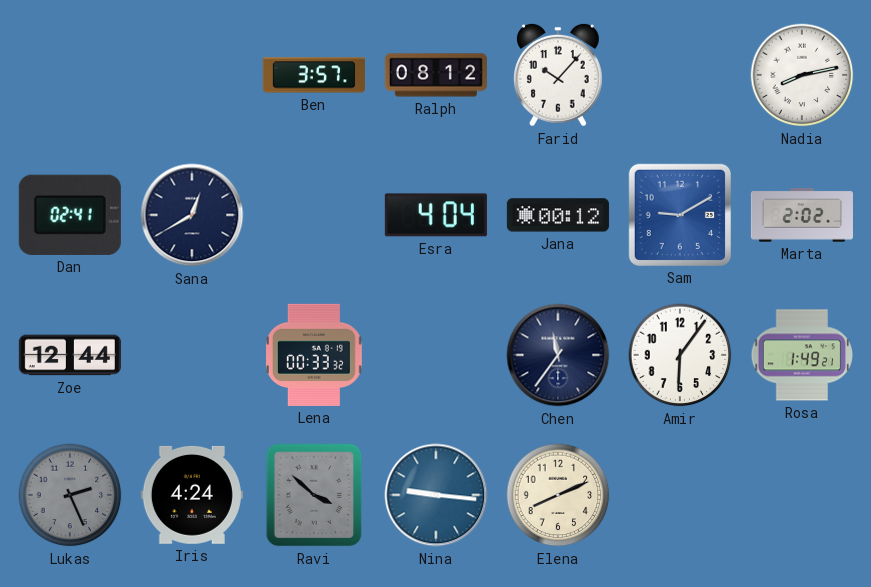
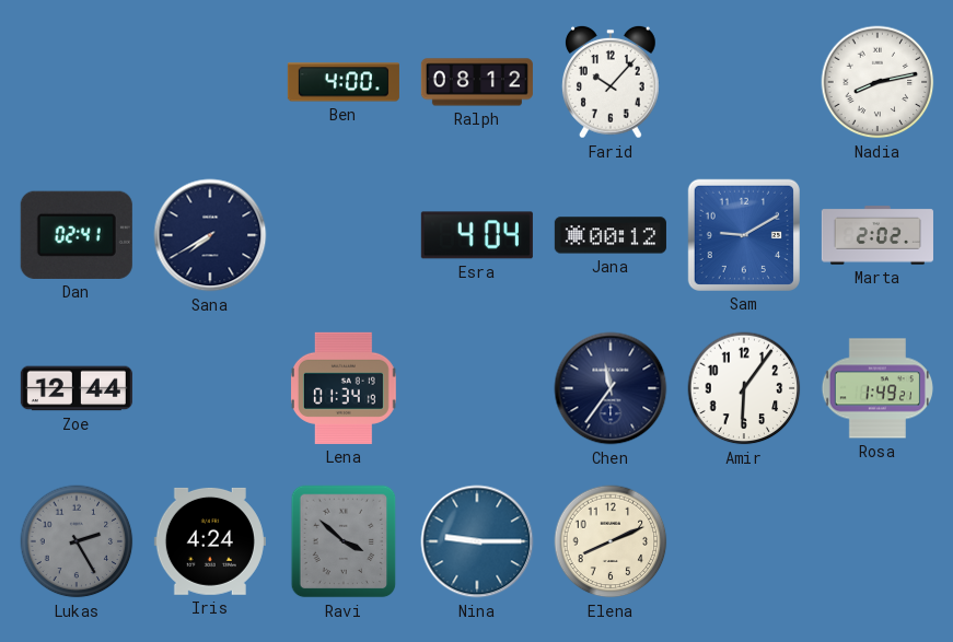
Ben: 3:57 -> 4:00 (344, 82)
Sana: 12:40 -> 7:40 (210, 235)
Lena: 00:33 -> 01:34 (344, 388)
Lukas: 2:26 -> 2:25 (77, 541)
Nina: 9:16 -> 9:15 (477, 541)
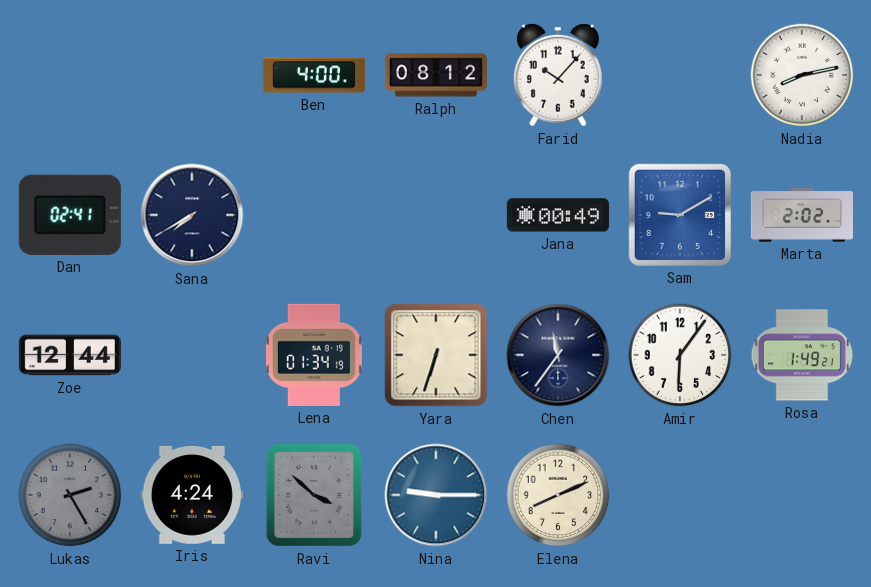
Esra: 4:04 -> none (477, 235)
Jana: 00:12 -> 00:49 (558, 215)
Yara: none -> 6:33 (436, 355)
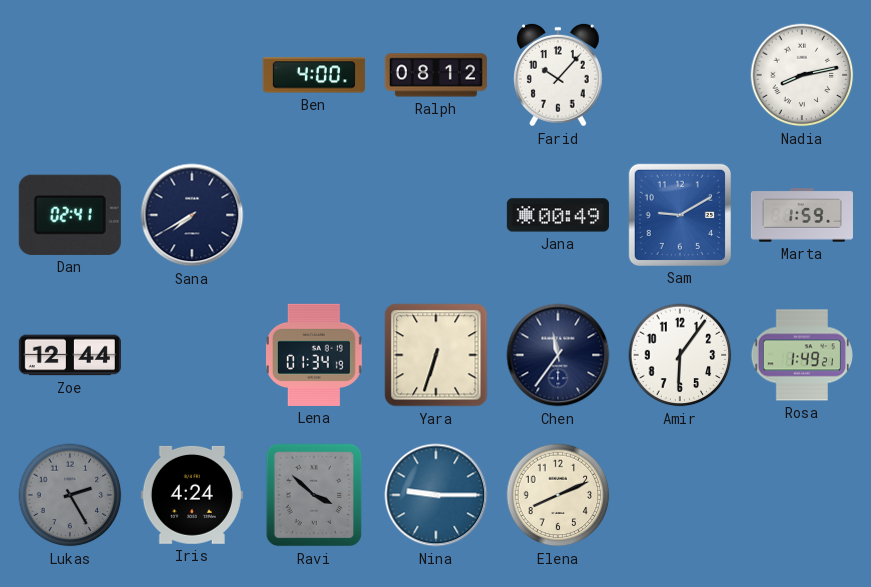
Marta: 2:02 -> 1:59 (802, 215)
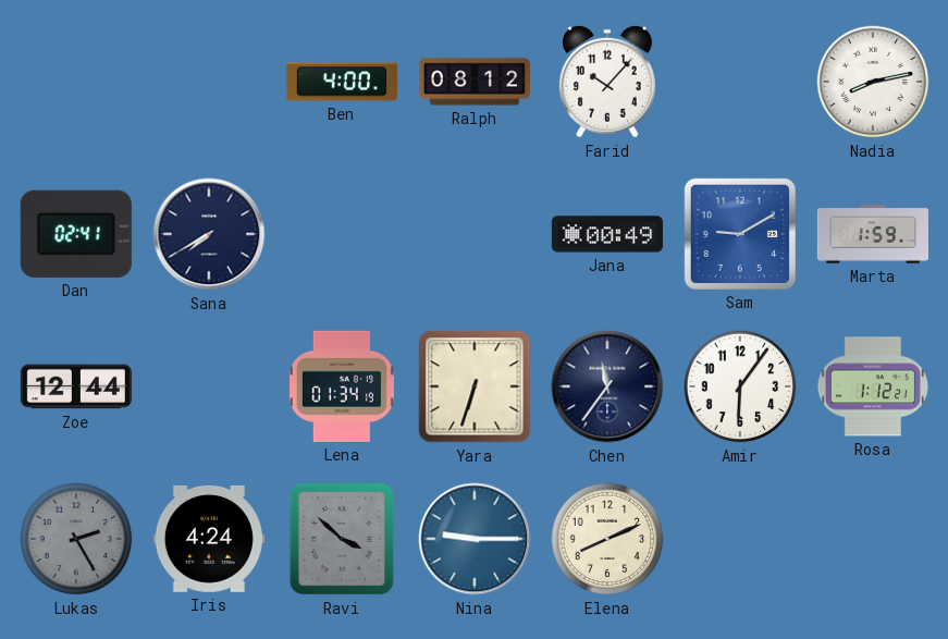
Rosa: 1:49 -> 1:12 (873, 386)
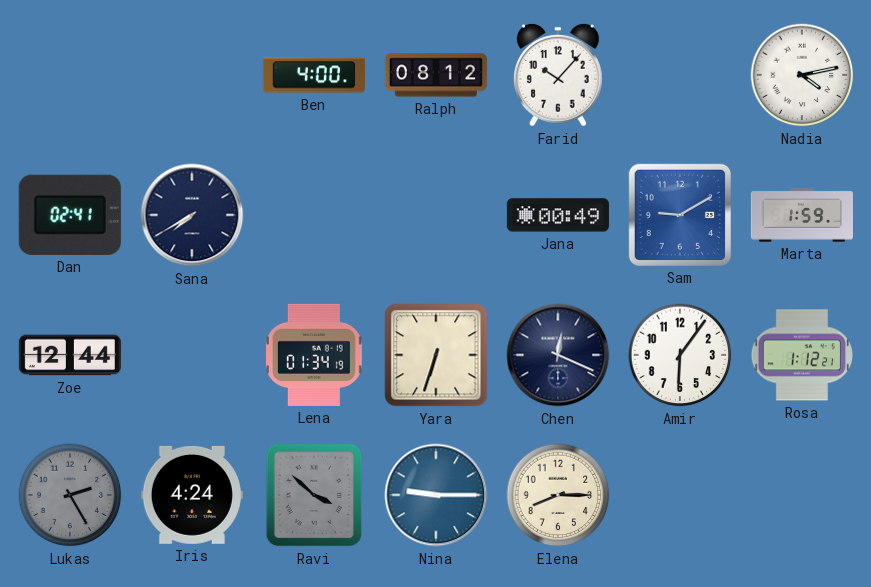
Nadia: 8:13 -> 4:13 (802, 75)
Chen: 11:36 -> 12:19 (558, 355)
Elena: 8:11 -> 8:15 (558, 495)
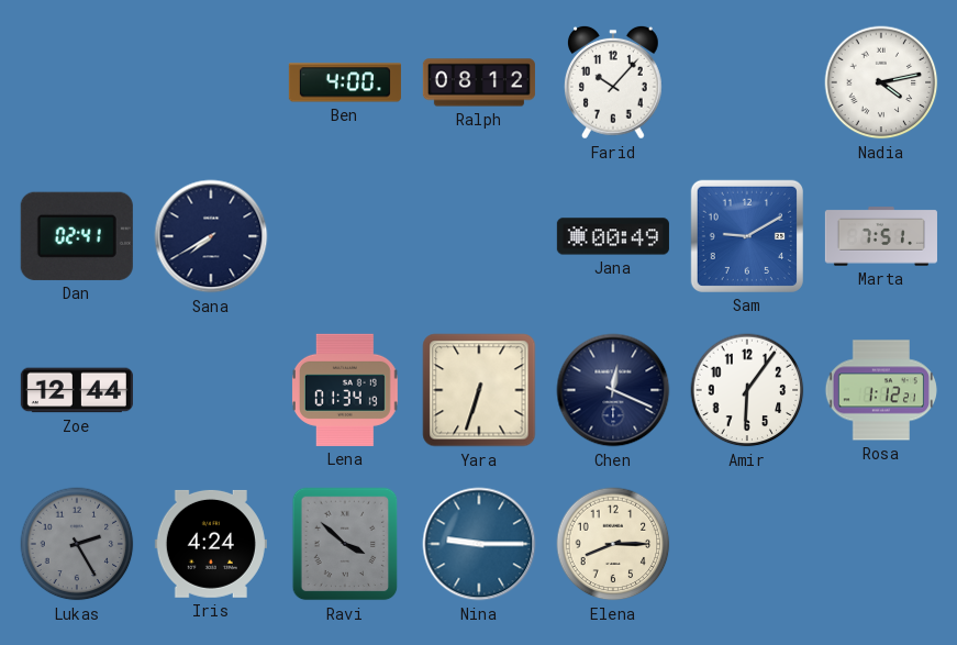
Marta: 1:59 -> 7:51 (881, 236)
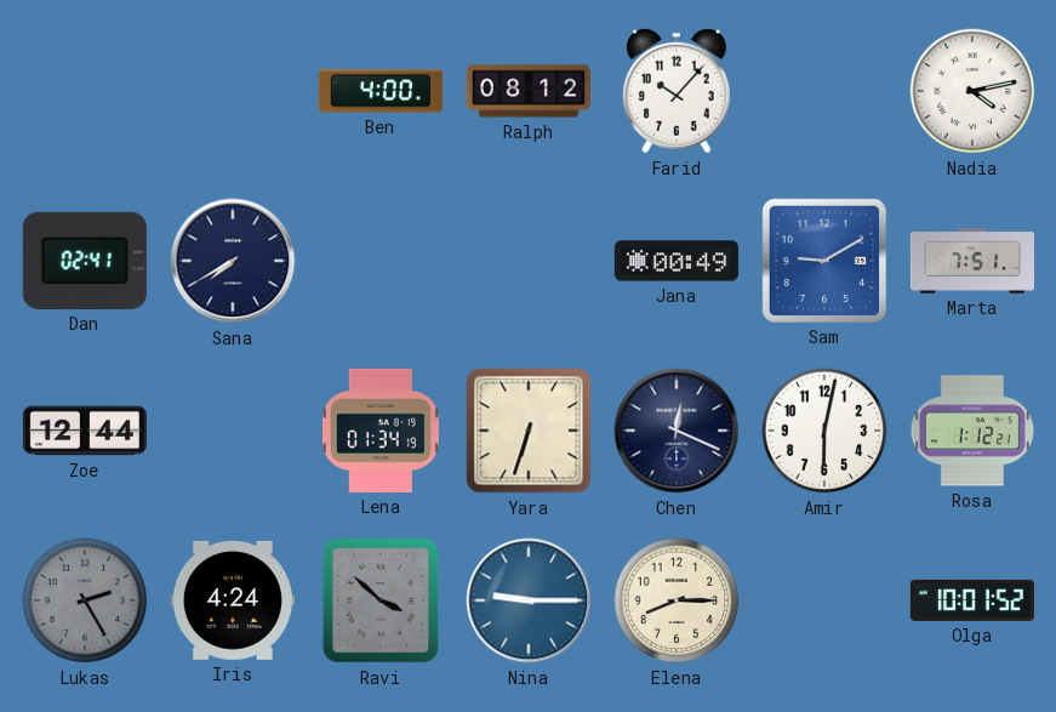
Amir: 6:06 -> 6:02 (824, 431)
Olga: none -> 10:01 (972, 600)
